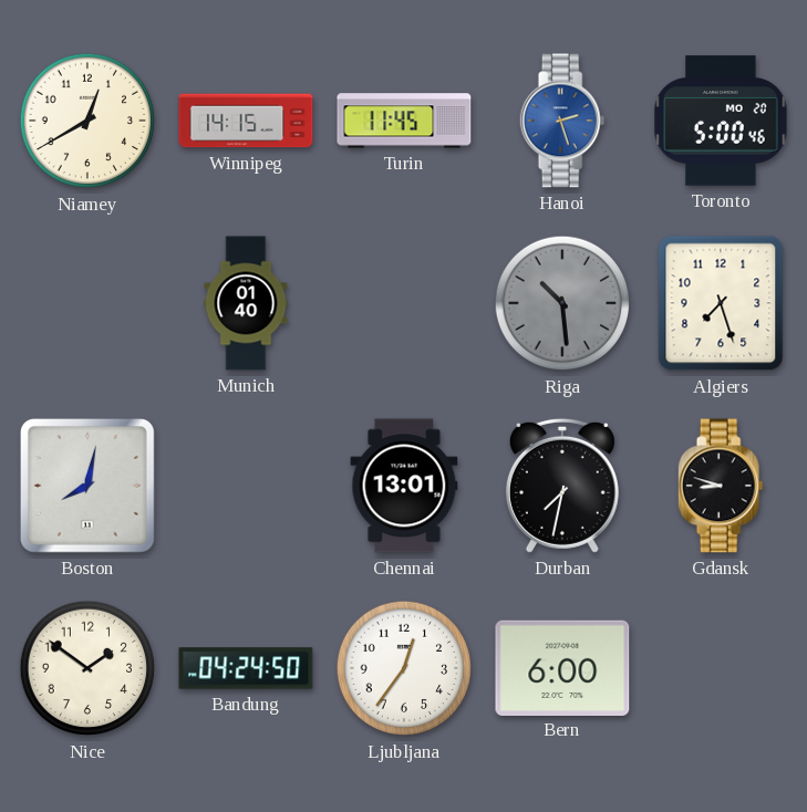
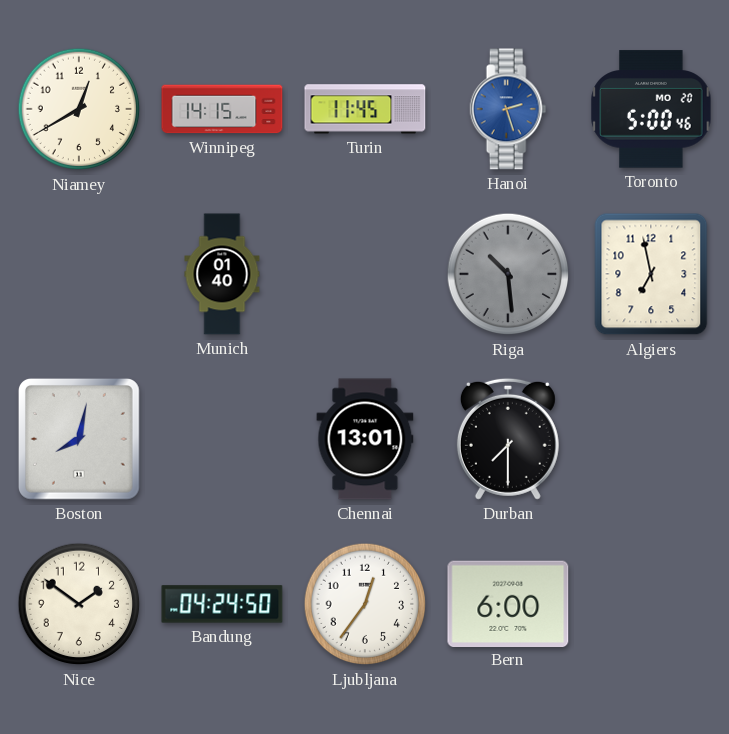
Algiers: 7:27 -> 6:58 (651, 274)
Durban: 7:32 -> 7:30 (508, 439)
Gdansk: 8:48 -> none (721, 486)
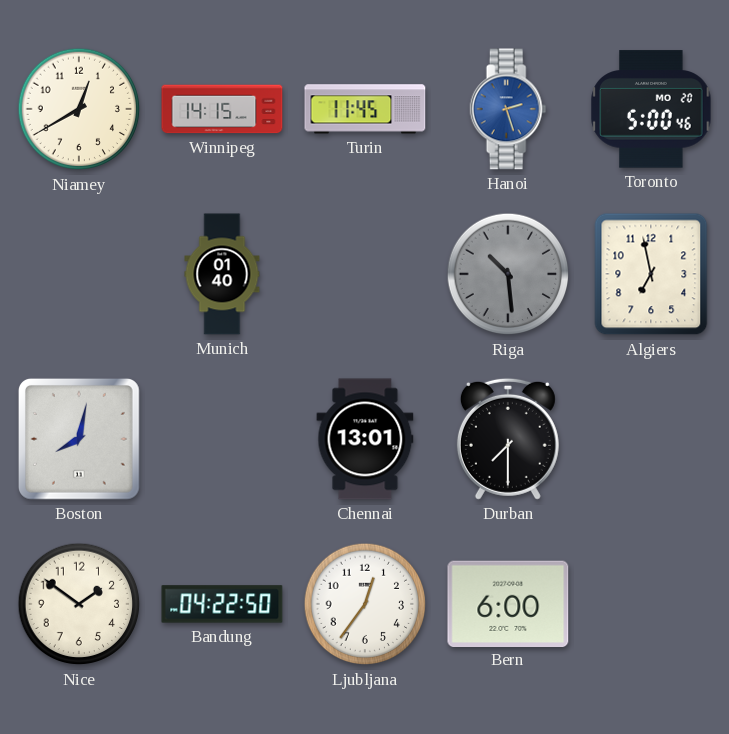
Bandung: 04:24 -> 04:22 (222, 604)
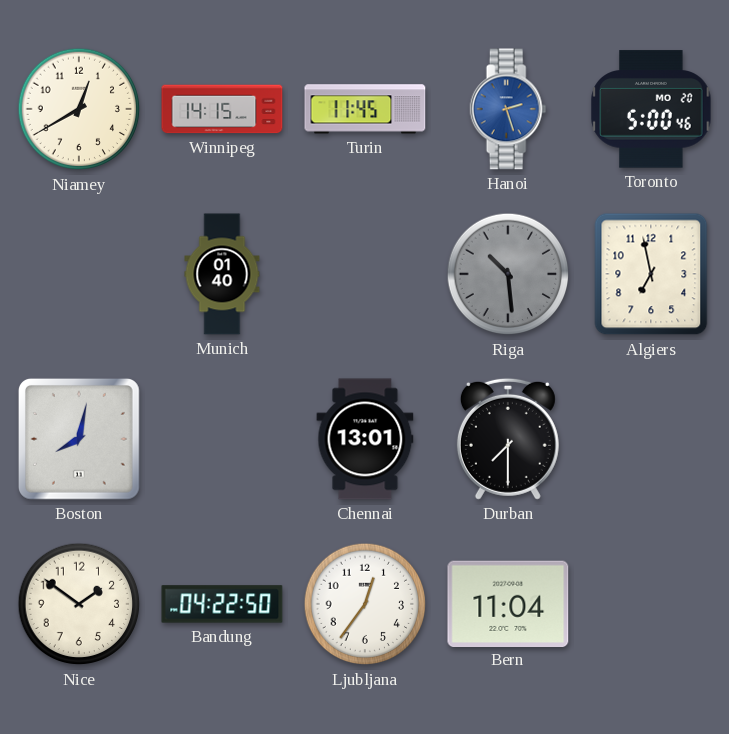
Bern: 6:00 -> 11:04 (508, 603)
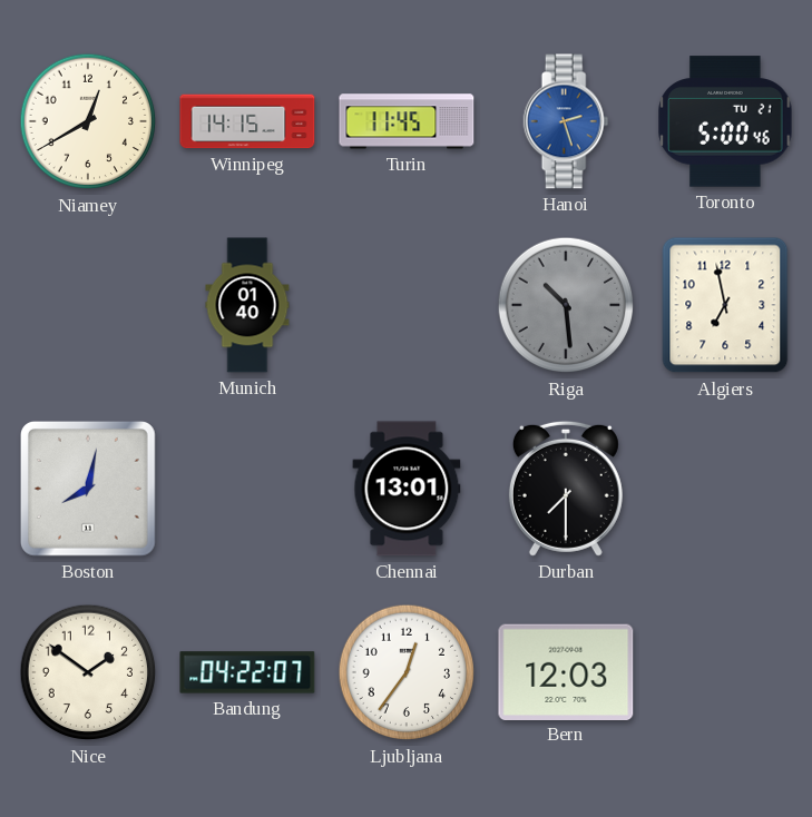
Toronto date: MO 20 -> TU 21 (725, 121)
Bandung: 04:22:50 -> 04:22:07 (247, 672)
Bern: 11:04 -> 12:03 (566, 671)
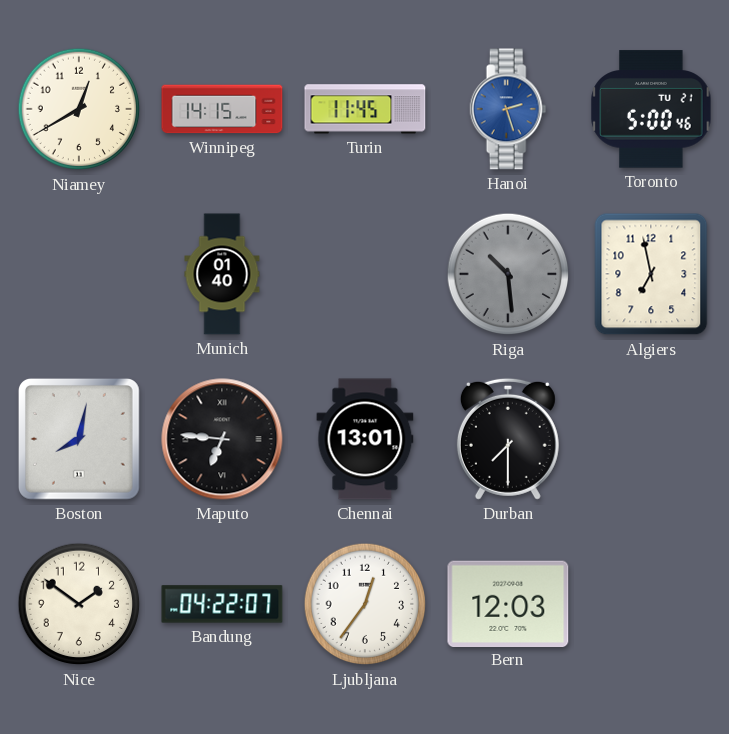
Maputo: none -> 6:46 (222, 439)
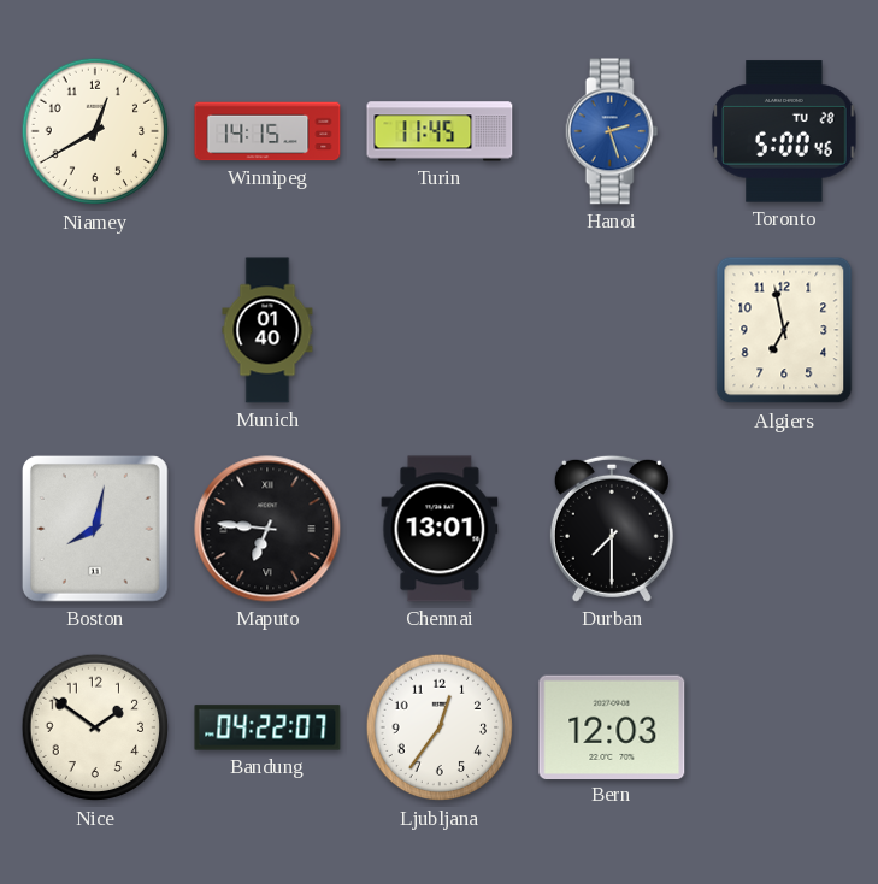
Toronto date: TU 21 -> TU 28 (784, 131)
Riga: 10:29 -> none (508, 274)
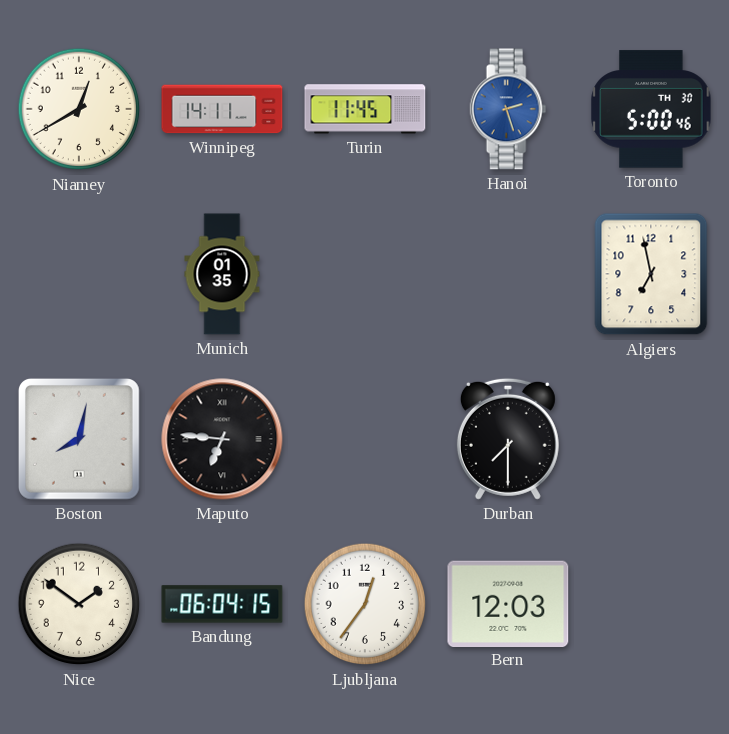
Winnipeg: 14:15 -> 14:11 (222, 109)
Toronto date: TU 28 -> TH 30 (651, 109)
Munich: 01:40 -> 01:35 (222, 274)
Chennai: 13:01 -> none (440, 529)
Bandung: 04:22 -> 06:04 (222, 604)
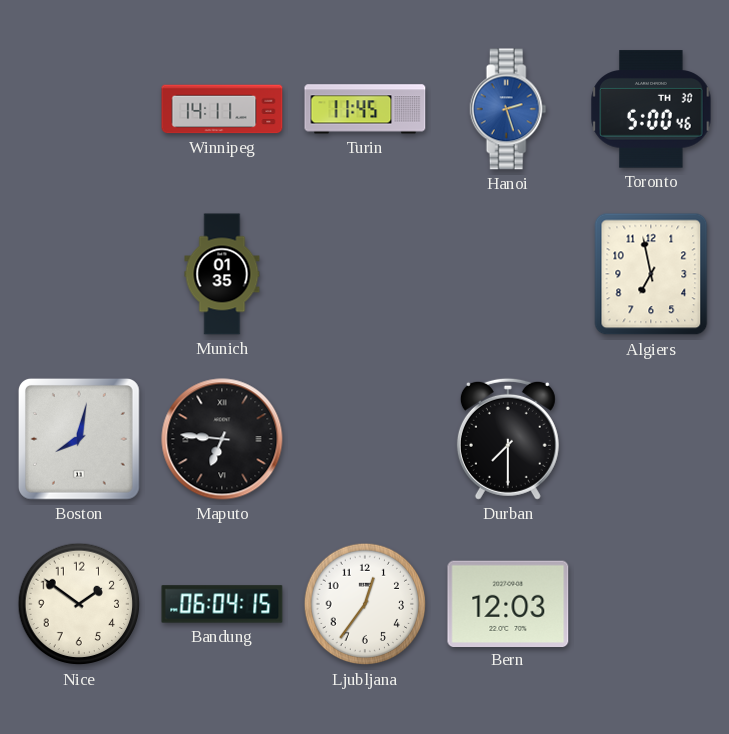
Niamey: 12:40 -> none (79, 109)
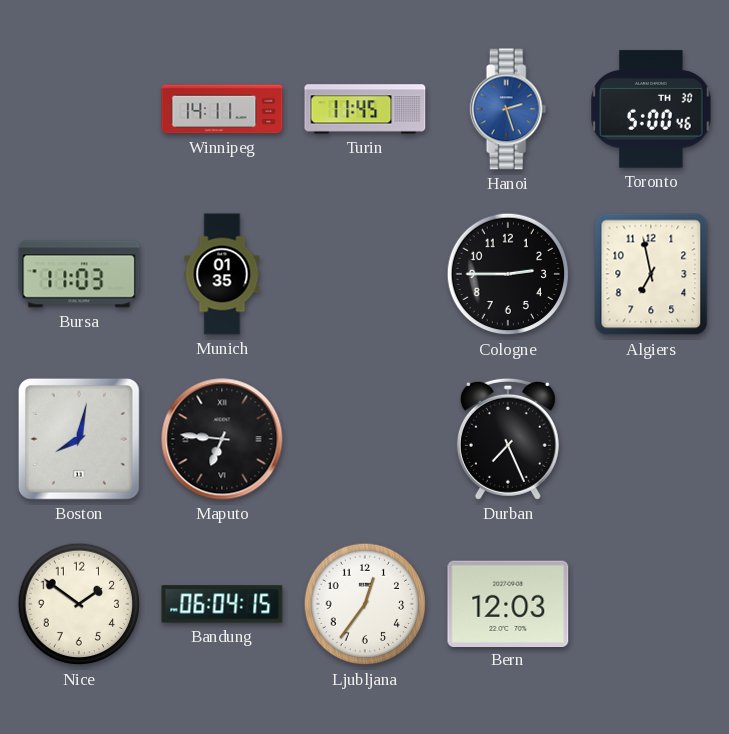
Bursa: none -> 11:03 (79, 274)
Cologne: none -> 2:45 (508, 274)
Durban: 7:30 -> 7:26 (508, 439)
